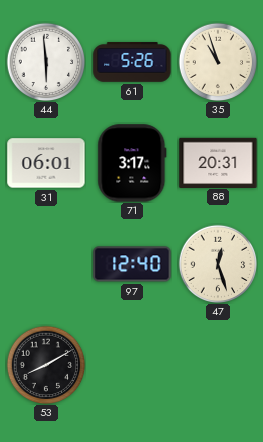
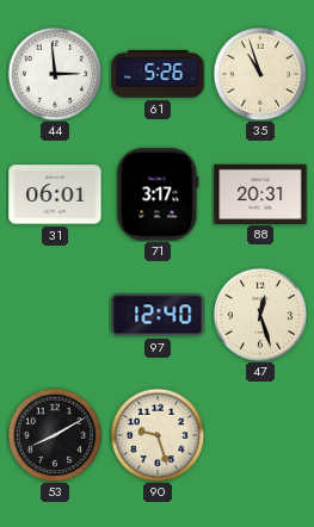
44: 5:59 -> 2:59 (55, 74)
90: none -> 9:27 (158, 435)
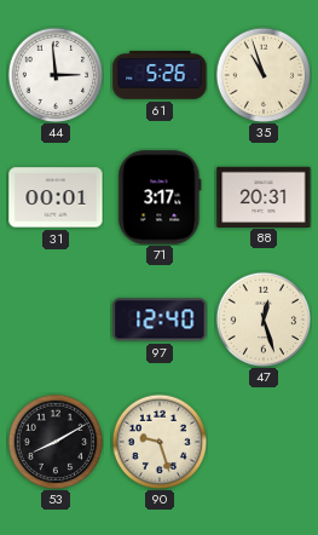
31: 06:01 -> 00:01 (56, 197)
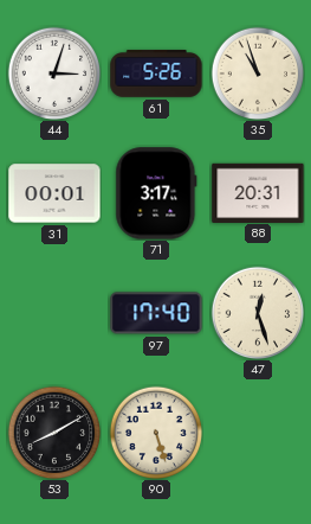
44: 2:59 -> 3:03 (54, 74)
97: 12:40 -> 17:40 (156, 313)
90: 9:27 -> 5:27 (156, 433)
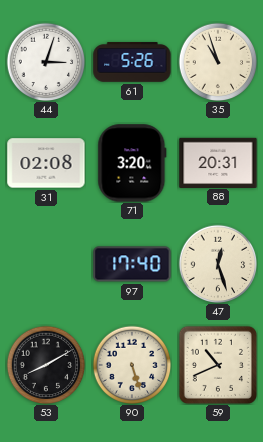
31: 00:01 -> 02:08 (46, 163)
71: 3:17 -> 3:20 (132, 163)
59: none -> 10:41 (218, 365)
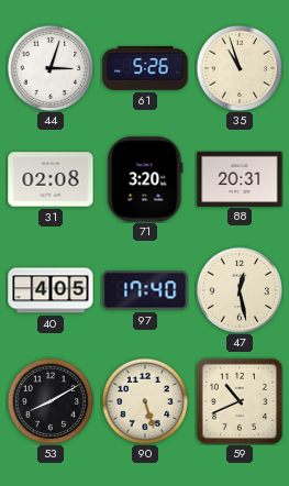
40: none -> 4:05 (51, 290)
47: 12:27 -> 12:28 (240, 290)
